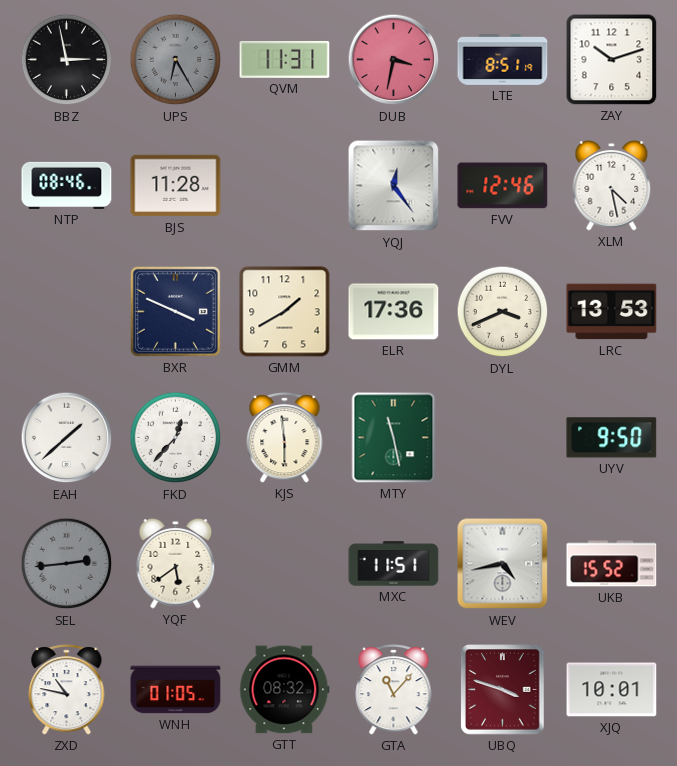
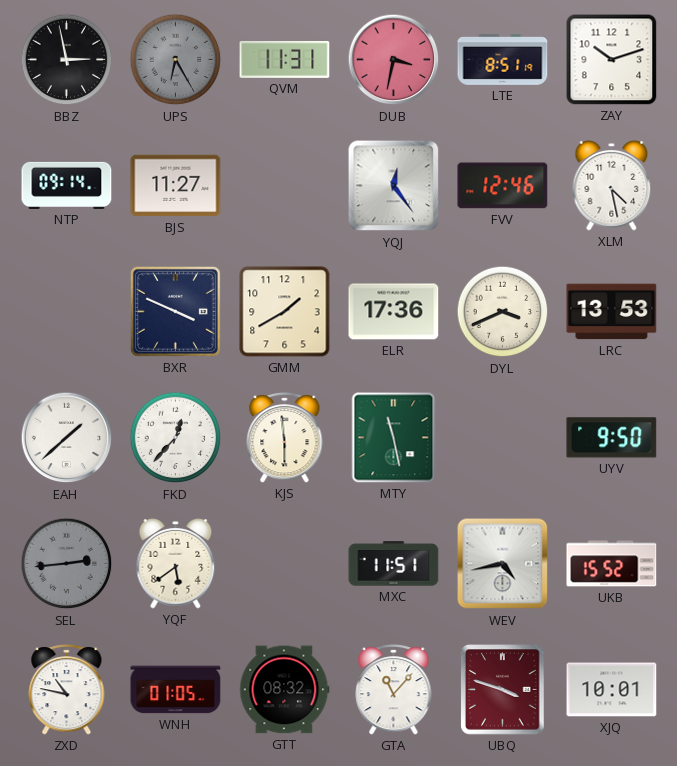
NTP: 08:46 -> 09:14 (67, 185)
BJS: 11:28 -> 11:27 (176, 186)
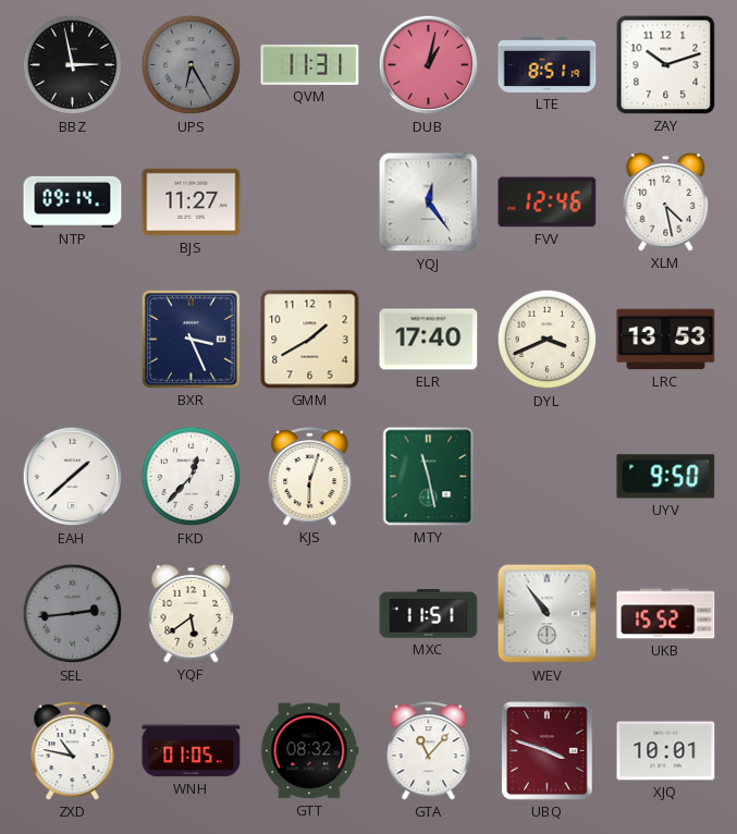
DUB: 3:32 -> 1:02 (429, 65)
BXR: 3:49 -> 3:26 (191, 339)
ELR: 17:36 -> 17:40 (429, 340)
KJS: 5:59 -> 6:03 (310, 477)
WEV: 4:43 -> 10:54 (548, 614)
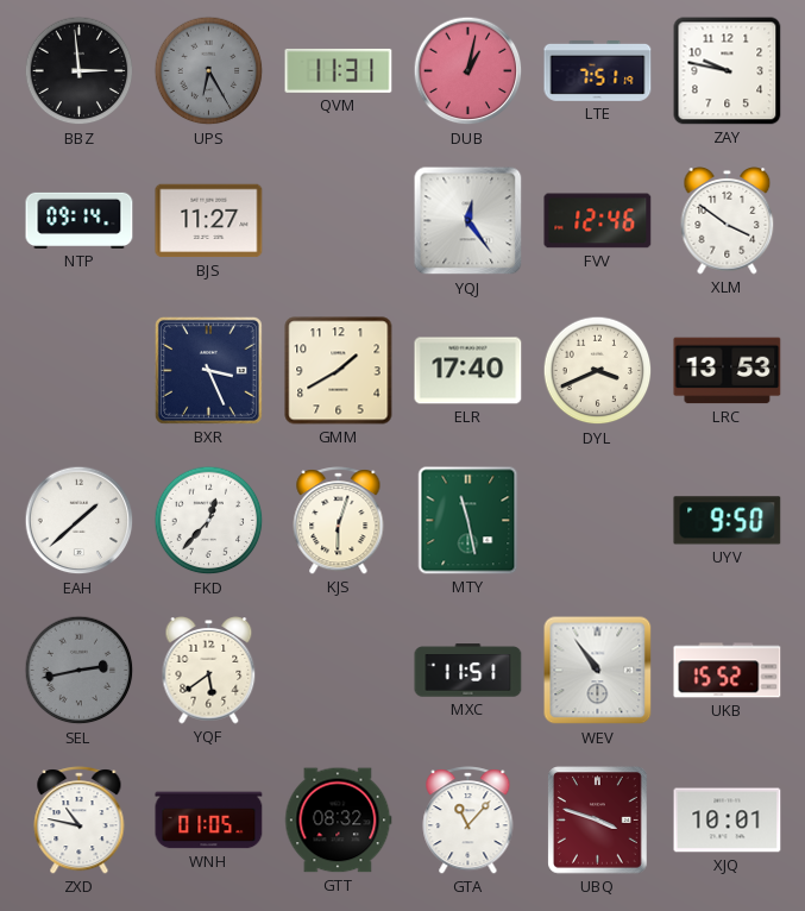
BBZ: 2:58 -> 2:59 (80, 71)
LTE: 8:51 -> 7:51 (598, 70)
ZAY: 10:12 -> 9:47 (728, 71)
XLM: 4:28 -> 3:51 (728, 221)
SEL: 2:44 -> 2:43 (80, 671)
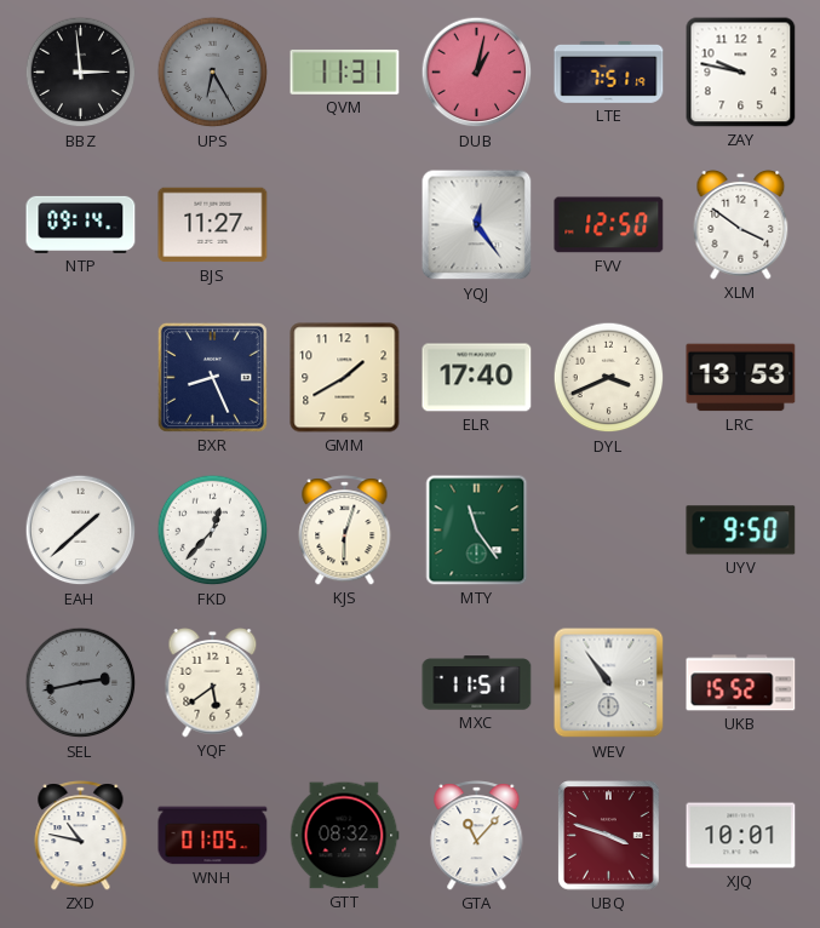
FVV: 12:46 -> 12:50 (609, 225)
BXR: 3:26 -> 8:26 (212, 377)
MTY: 11:28 -> 11:24 (477, 531)
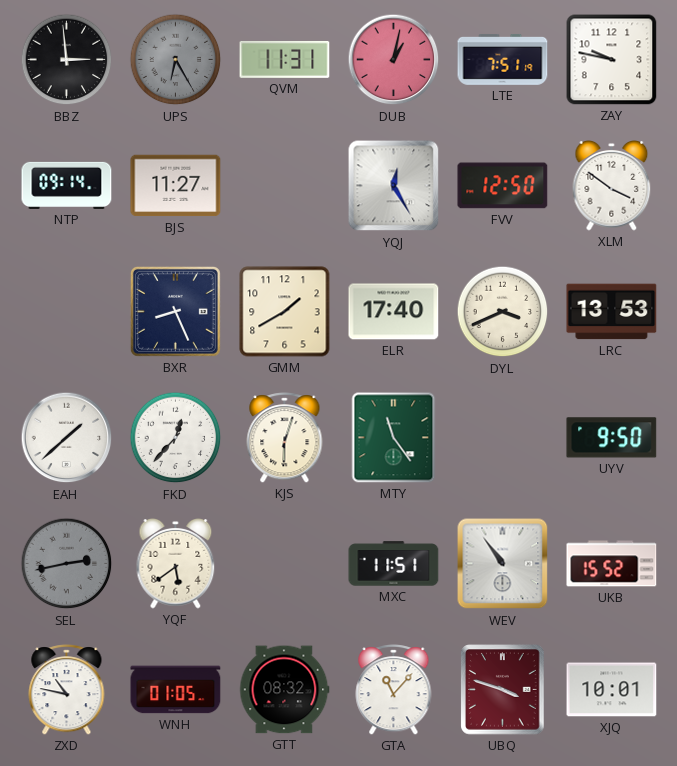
YQJ: 12:24 -> 12:25 (394, 186)
